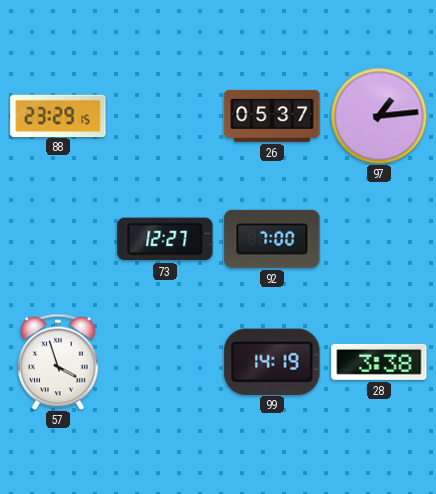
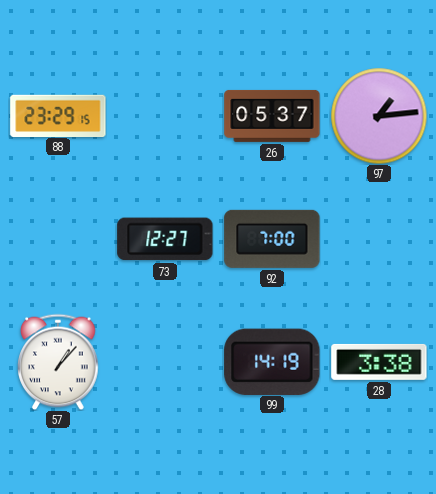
57: 3:57 -> 1:07 (58, 362)
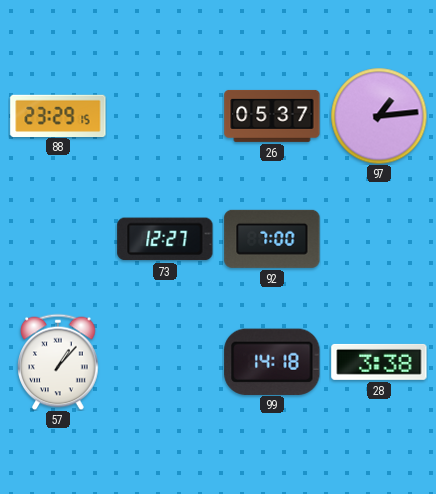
99: 14:19 -> 14:18 (272, 361)
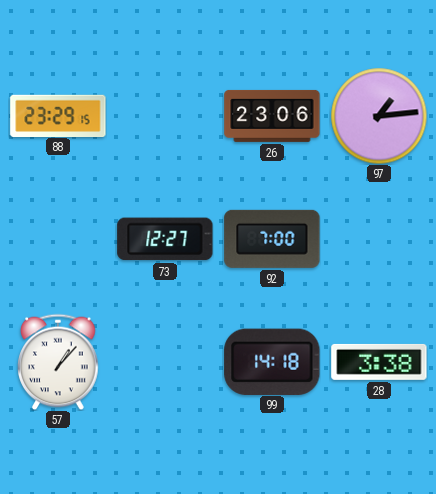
26: 05:37 -> 23:06 (272, 116)
